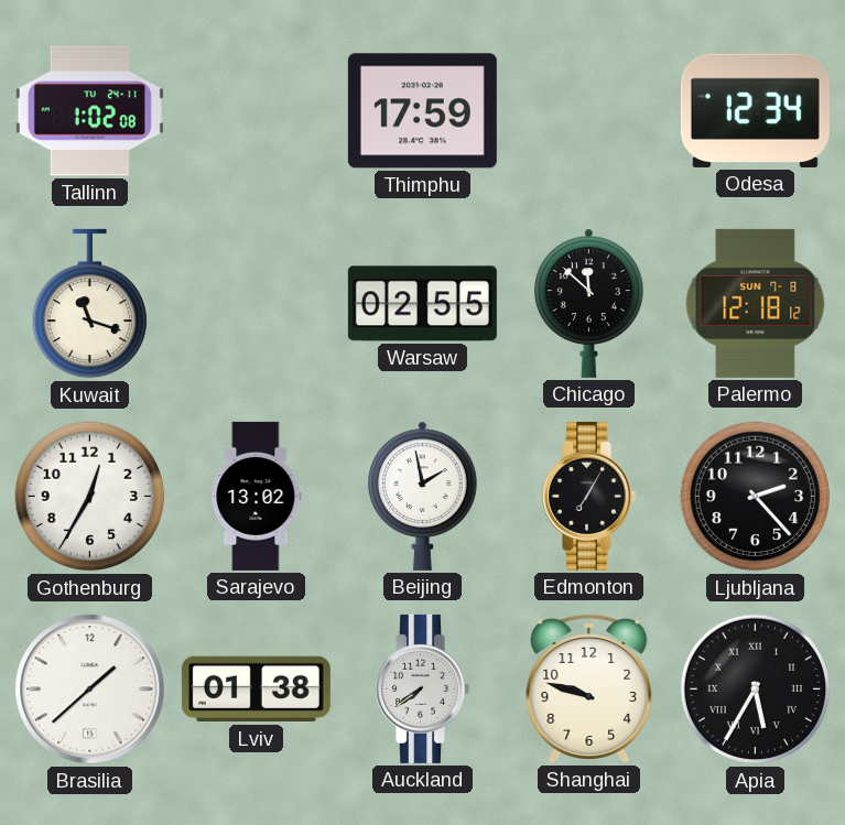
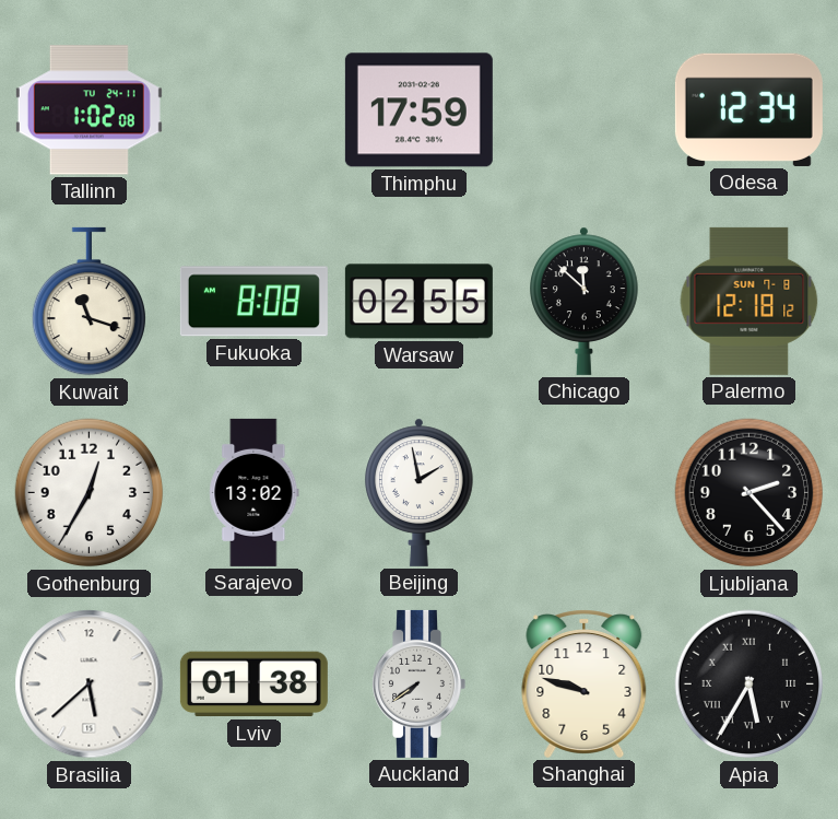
Fukuoka: none -> 8:08 (253, 302)
Edmonton: 7:05 -> none (588, 496)
Brasilia: 1:38 -> 5:38 (90, 685)
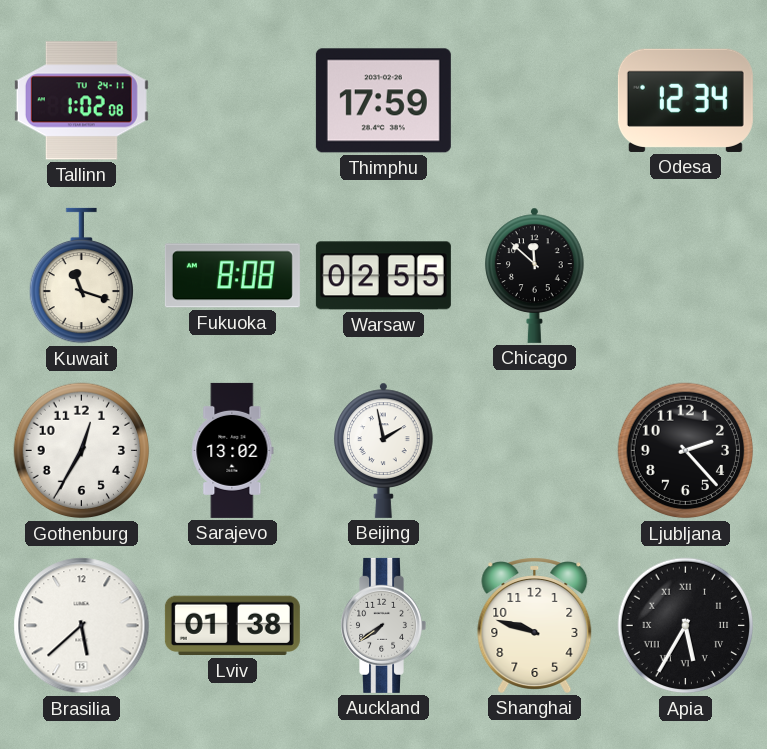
Palermo: 12:18 -> none (750, 301)
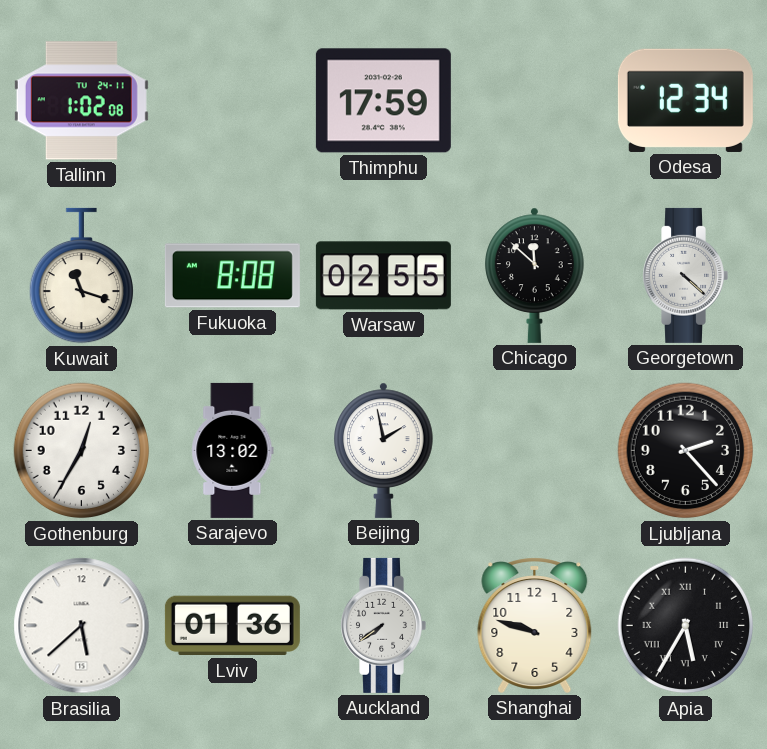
Georgetown: none -> 4:22 (685, 275)
Lviv: 01:38 -> 01:36 (232, 626)
